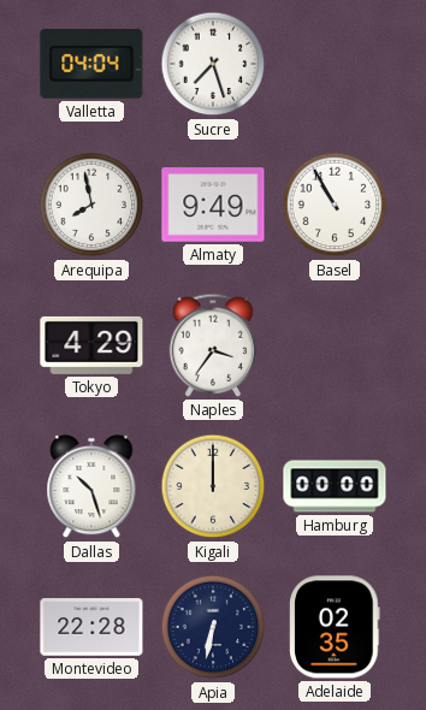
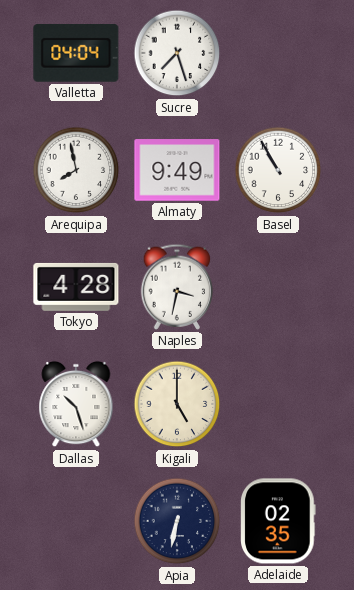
Tokyo: 4:29 -> 4:28 (76, 287)
Naples: 3:36 -> 3:32 (177, 287)
Kigali: 12:00 -> 5:00 (177, 404)
Hamburg: 00:00 -> none (335, 486)
Montevideo: 22:28 -> none (91, 628)
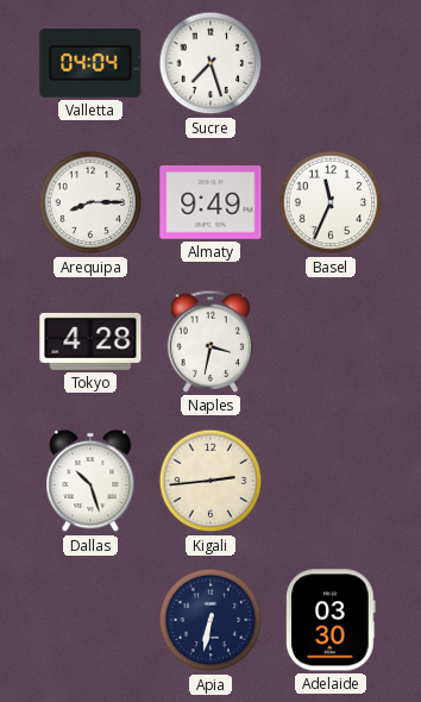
Arequipa: 7:58 -> 8:15 (90, 202)
Basel: 10:55 -> 11:34 (331, 202)
Kigali: 5:00 -> 2:44 (211, 481)
Adelaide: 02:35 -> 03:30 (331, 620)
